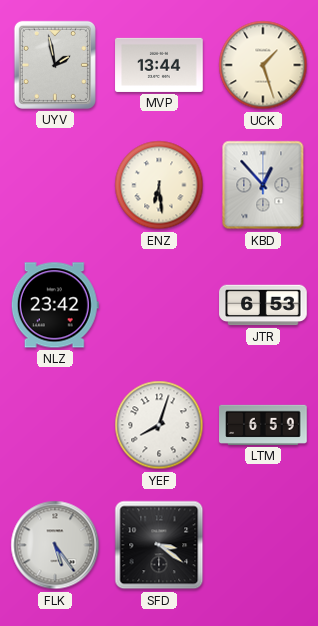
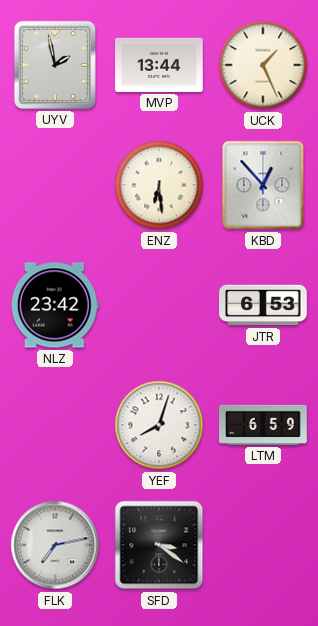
UCK: 1:27 -> 1:26 (263, 65)
FLK: 5:24 -> 7:13 (55, 545)
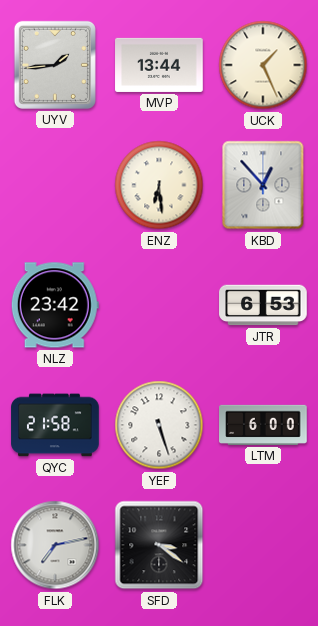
UYV: 1:58 -> 1:44 (55, 65)
QYC: none -> 21:58 (55, 425)
YEF: 8:03 -> 5:27 (159, 425)
LTM: 6:59 -> 6:00 (263, 425)
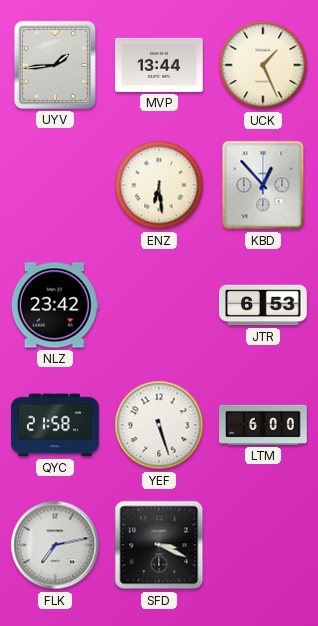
SFD: 3:21 -> 3:19 (159, 545)
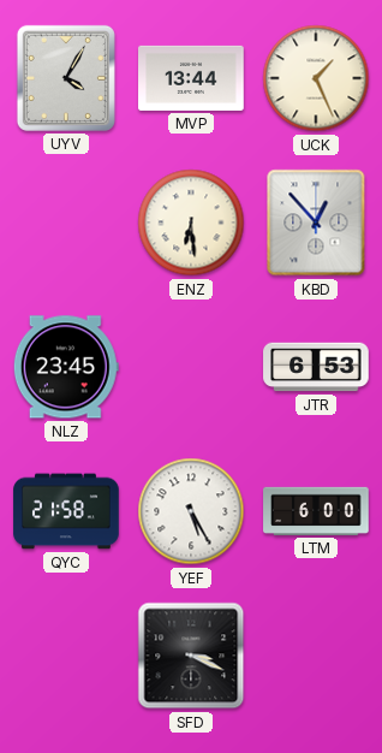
UYV: 1:44 -> 4:05 (66, 78)
NLZ: 23:42 -> 23:45 (66, 367)
YEF: 5:27 -> 5:25 (191, 511)
FLK: 7:13 -> none (55, 545)
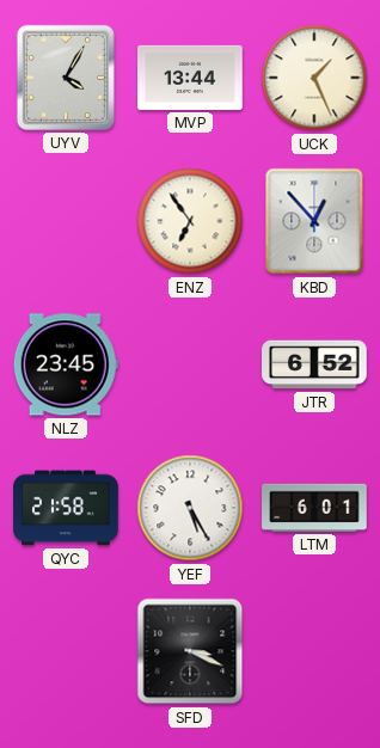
ENZ: 6:29 -> 6:54 (190, 221)
JTR: 6:53 -> 6:52 (314, 364)
LTM: 6:00 -> 6:01 (314, 508)
